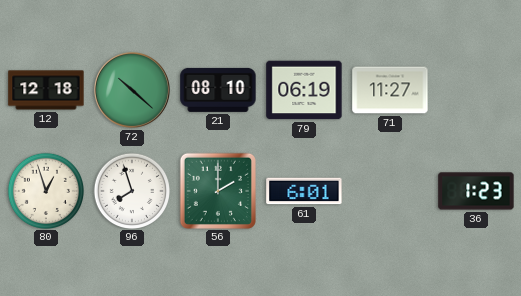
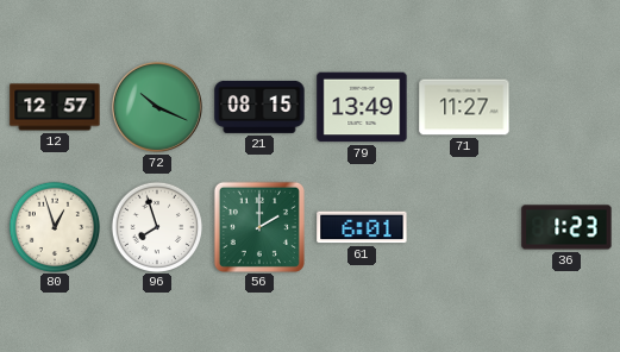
12: 12:18 -> 12:57 (55, 107)
72: 10:22 -> 10:19 (157, 107)
21: 08:10 -> 08:15 (259, 107)
79: 06:19 -> 13:49 (362, 107)
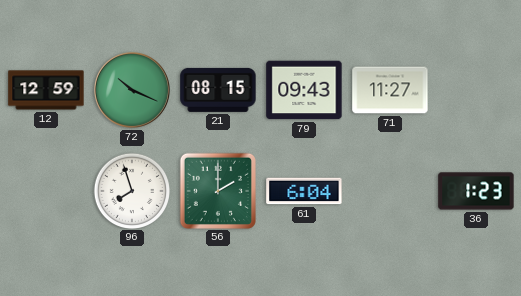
12: 12:57 -> 12:59 (46, 90)
79: 13:49 -> 09:43 (304, 90)
80: 12:57 -> none (54, 226)
61: 6:01 -> 6:04 (304, 191)
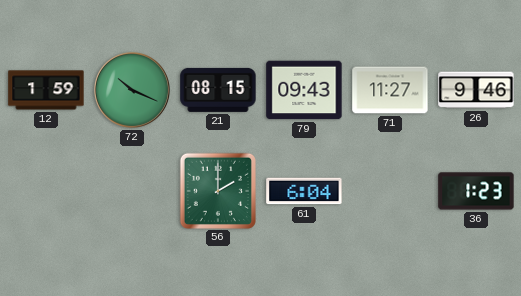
12: 12:59 -> 1:59 (46, 90)
26: none -> 9:46 (476, 90)
96: 7:57 -> none (131, 190)
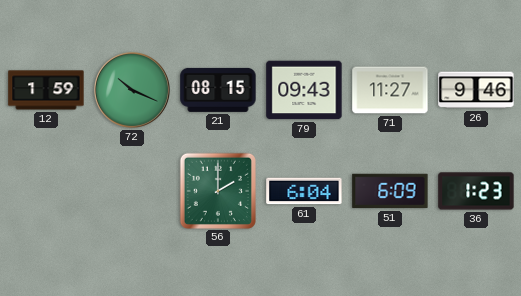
51: none -> 6:09 (390, 191)
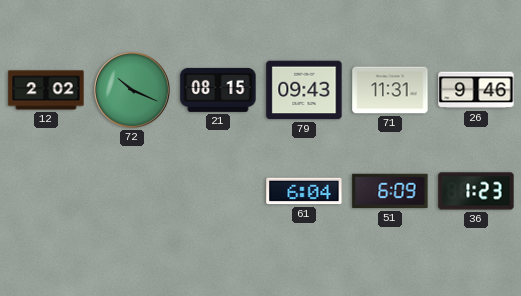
12: 1:59 -> 2:02 (46, 90)
71: 11:27 -> 11:31 (390, 90)
56: 2:00 -> none (217, 190)
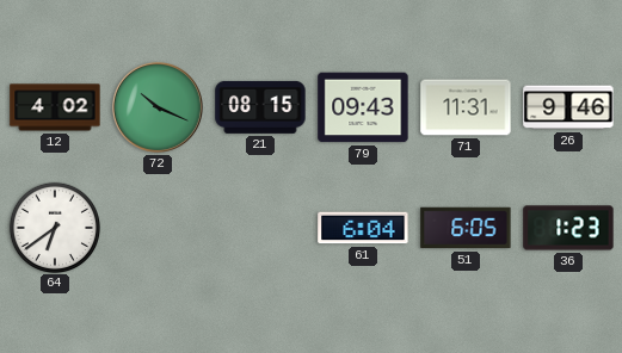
12: 2:02 -> 4:02 (55, 107)
64: none -> 6:39 (54, 227)
51: 6:09 -> 6:05 (466, 228)
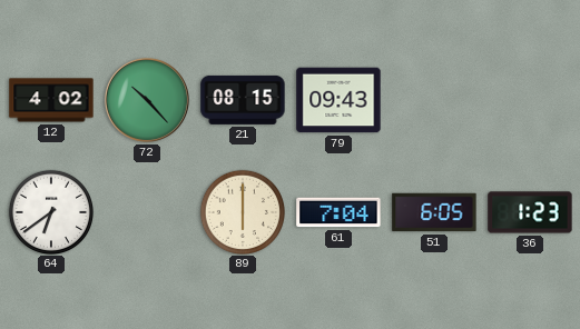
72: 10:19 -> 10:23 (147, 100)
71: 11:31 -> none (466, 107)
26: 9:46 -> none (568, 107)
89: none -> 6:00 (242, 211)
61: 6:04 -> 7:04 (338, 212)
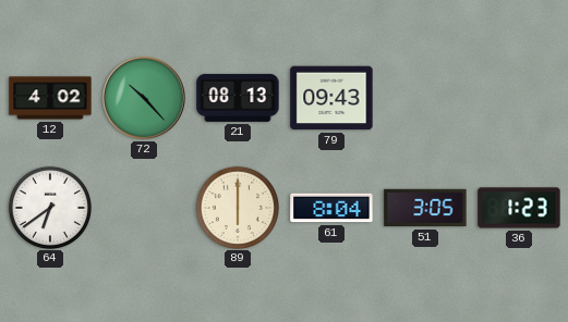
21: 08:15 -> 08:13 (238, 98)
61: 7:04 -> 8:04 (331, 208)
51: 6:05 -> 3:05 (425, 208)
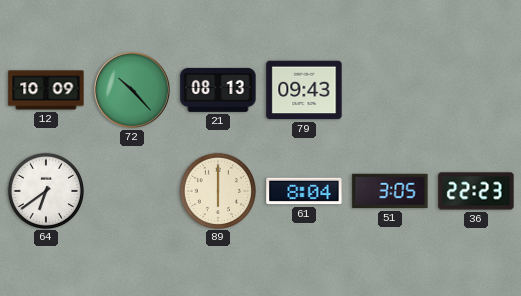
12: 4:02 -> 10:09 (46, 90)
36: 1:23 -> 22:23 (476, 191)
